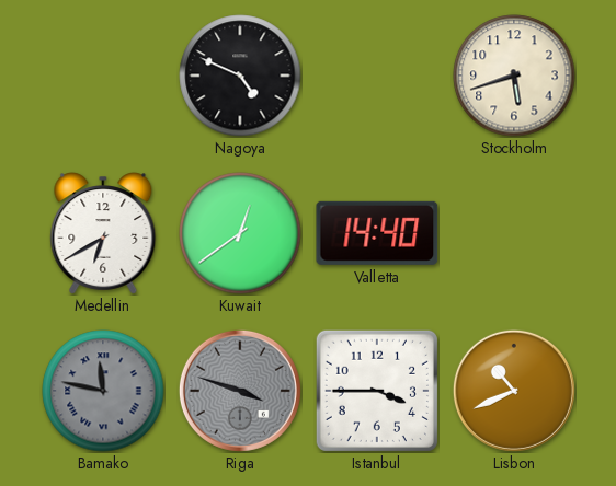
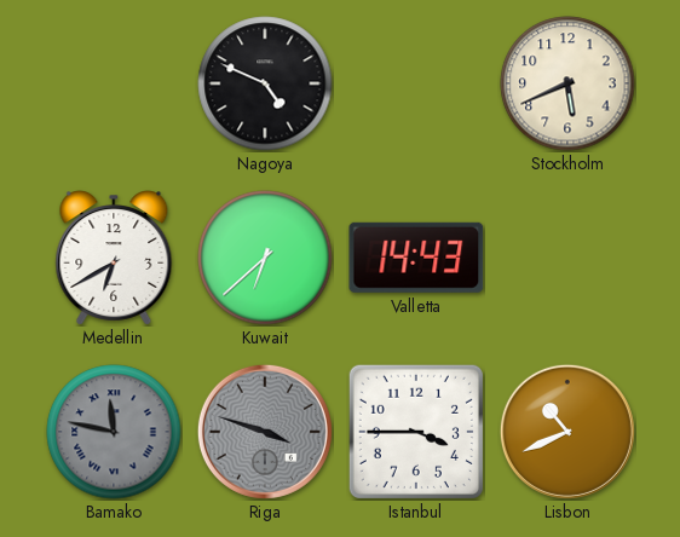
Stockholm: 5:42 -> 5:41 (567, 83)
Kuwait: 12:39 -> 6:38 (265, 258)
Valletta: 14:40 -> 14:43 (416, 258)
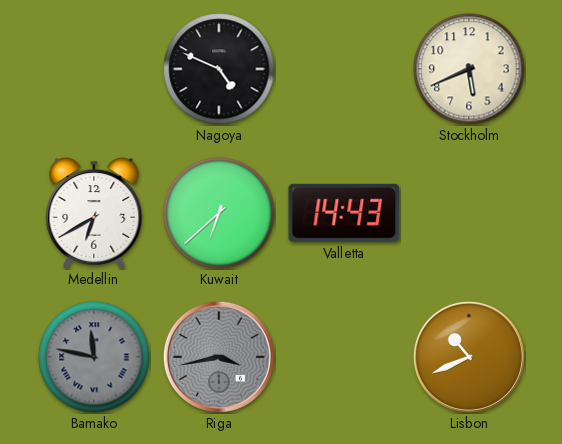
Riga: 3:48 -> 3:43 (219, 357)
Istanbul: 3:45 -> none (416, 432)
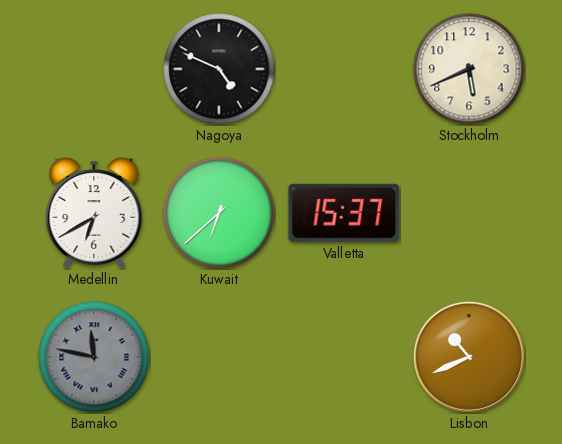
Valletta: 14:43 -> 15:37 (344, 213)
Riga: 3:43 -> none (219, 357)
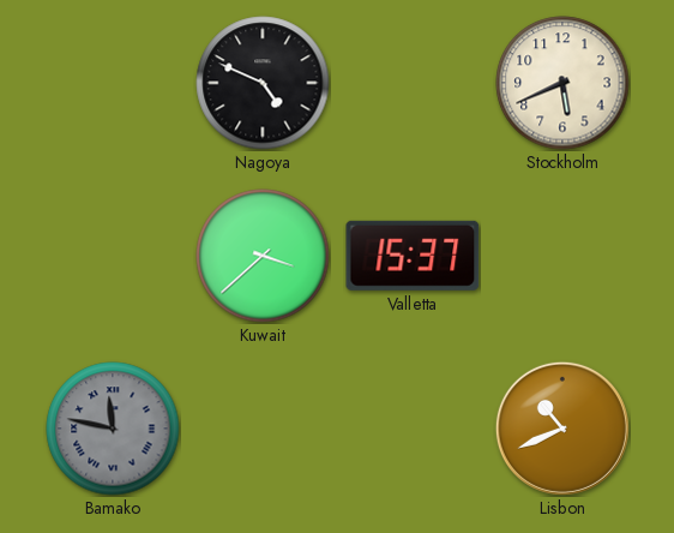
Medellin: 6:40 -> none (94, 213)
Kuwait: 6:38 -> 3:38 (263, 256)
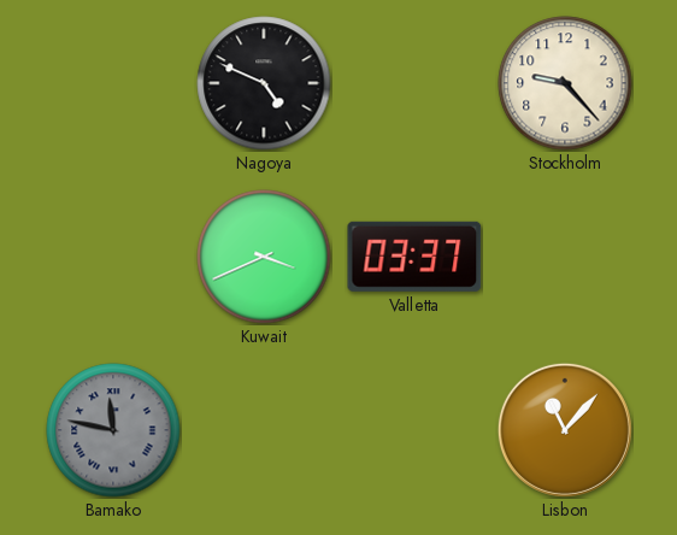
Stockholm: 5:41 -> 9:23 (565, 83)
Kuwait: 3:38 -> 3:41 (264, 257)
Valletta: 15:37 -> 03:37 (414, 257)
Lisbon: 10:41 -> 11:07 (565, 430)
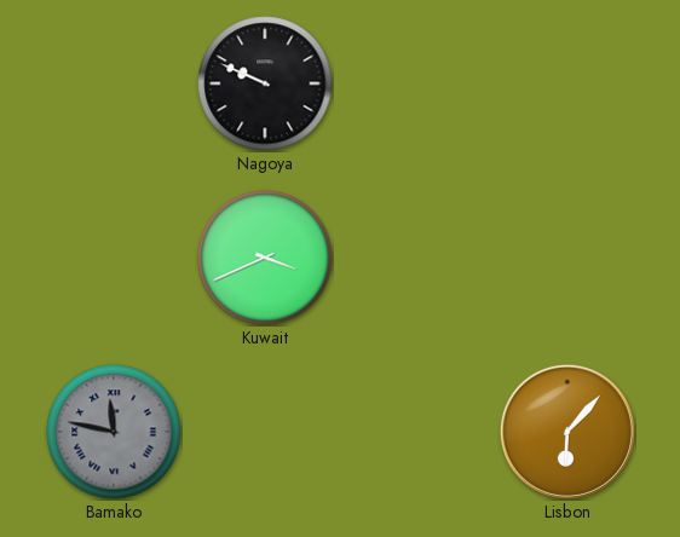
Nagoya: 4:49 -> 9:49 (265, 83)
Stockholm: 9:23 -> none (565, 83)
Valletta: 03:37 -> none (414, 257)
Lisbon: 11:07 -> 6:07 (567, 432)
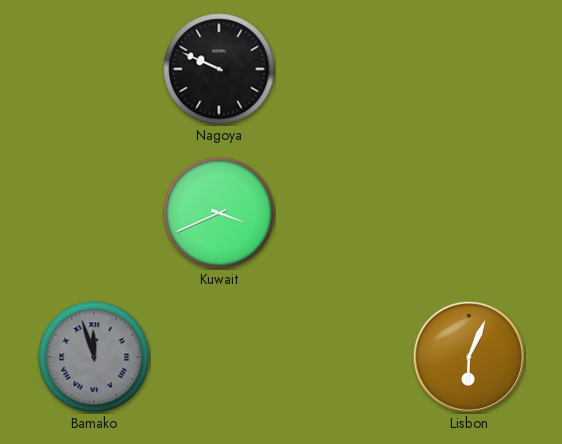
Bamako: 11:47 -> 11:57 (94, 357)
Lisbon: 6:07 -> 6:04 (469, 357)
